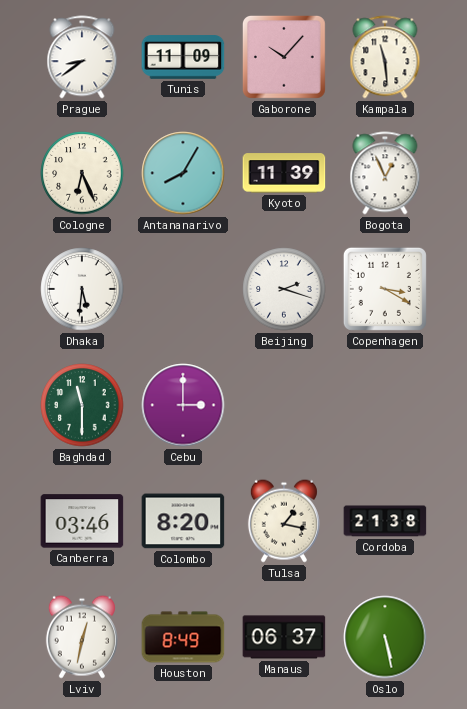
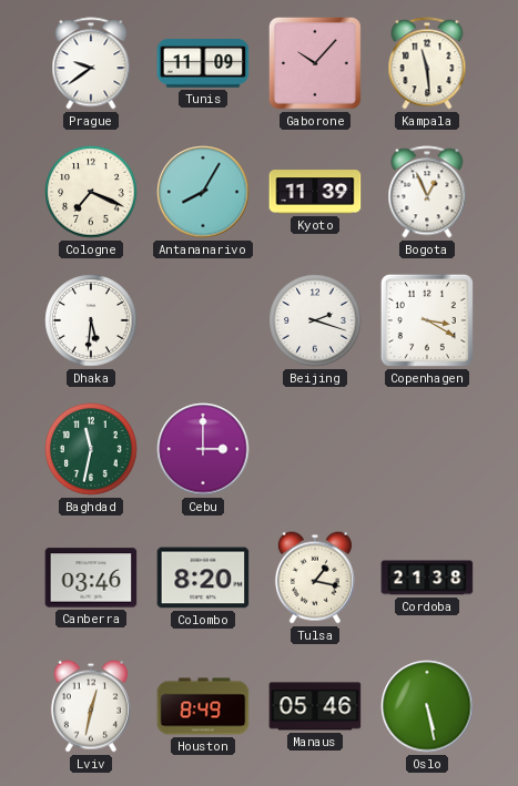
Prague: 8:39 -> 9:39 (91, 63)
Cologne: 6:26 -> 7:19 (91, 192)
Baghdad: 11:30 -> 11:32 (91, 449)
Manaus: 06:37 -> 05:46 (315, 706)
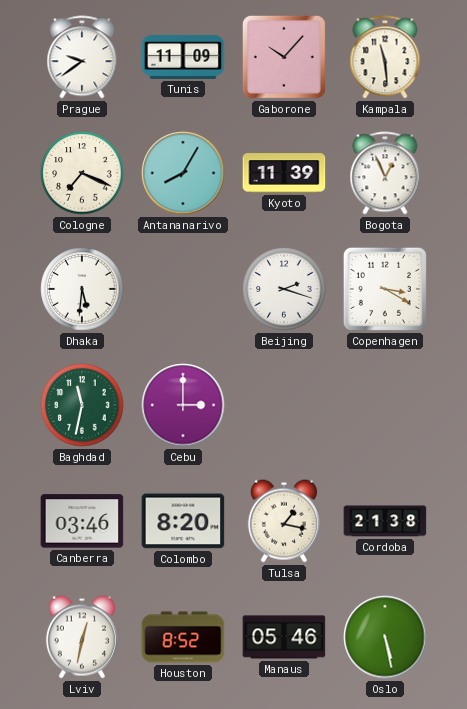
Houston: 8:49 -> 8:52 (183, 637)
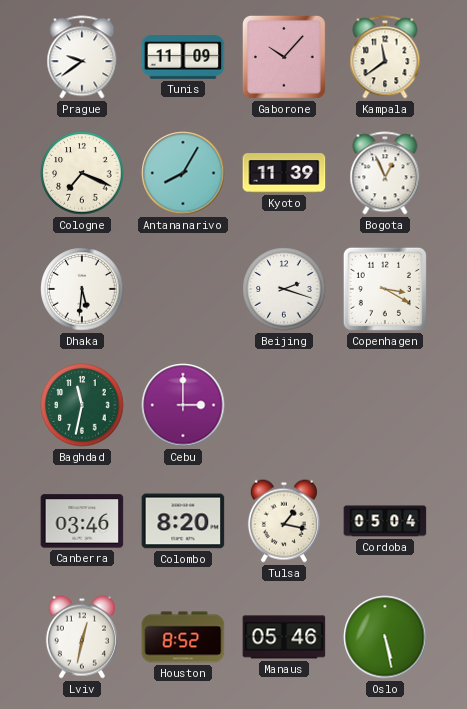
Kampala: 11:29 -> 11:39 (385, 57)
Cordoba: 21:38 -> 05:04 (385, 521)
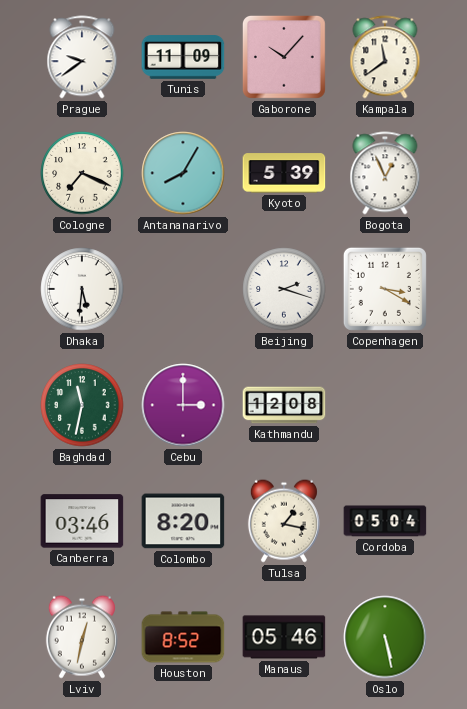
Kyoto: 11:39 -> 5:39 (284, 173)
Kathmandu: none -> 12:08 (284, 405)
